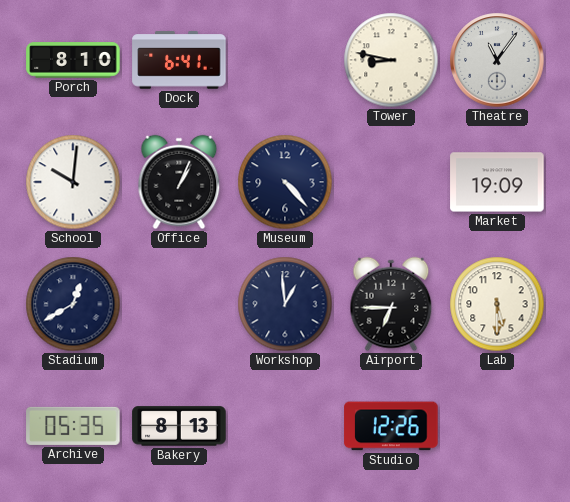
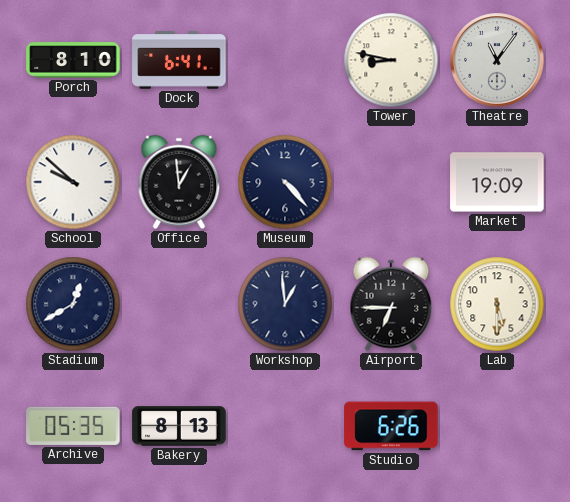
School: 10:01 -> 9:52 (73, 182)
Office: 1:04 -> 12:59 (179, 182)
Studio: 12:26 -> 6:26 (391, 426)
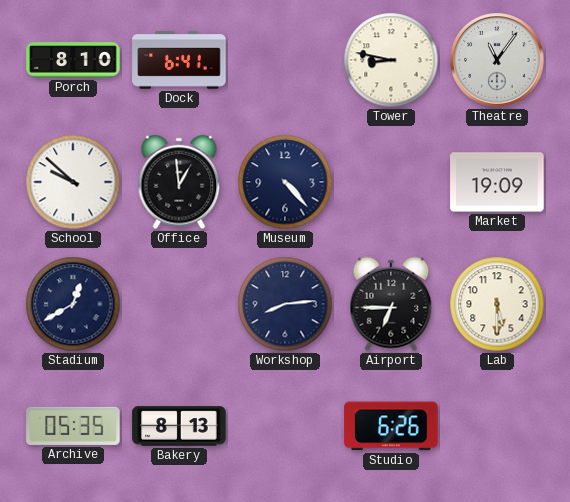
Workshop: 12:59 -> 8:14 (285, 304)
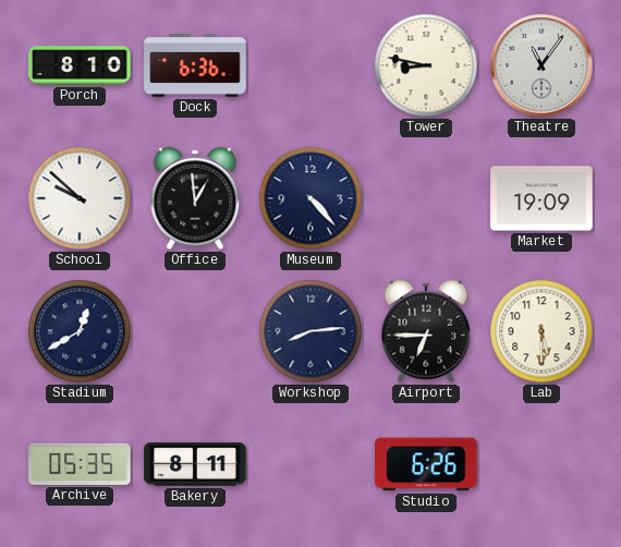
Dock: 6:41 -> 6:36 (195, 65)
Bakery: 8:13 -> 8:11 (195, 464)
